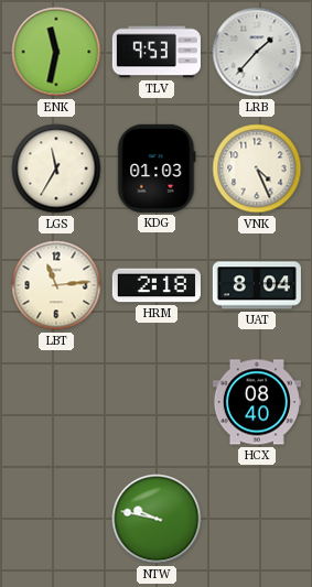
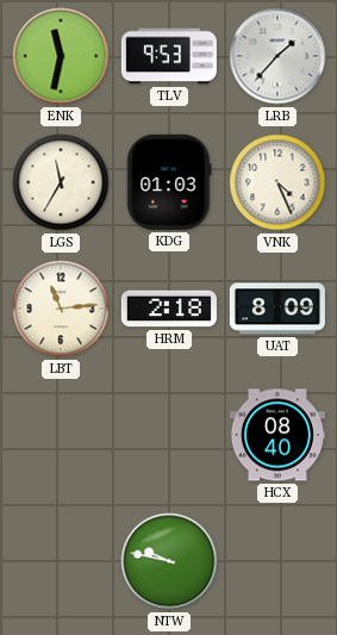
UAT: 8:04 -> 8:09 (277, 309)
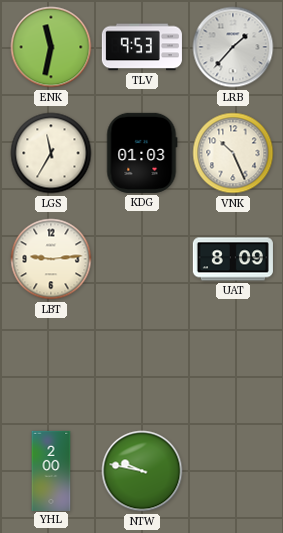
VNK: 4:26 -> 10:26 (233, 153)
LBT: 11:14 -> 9:14 (51, 259)
HRM: 2:18 -> none (169, 309)
HCX: 08:40 -> none (277, 435)
YHL: none -> 2:00 (51, 470)
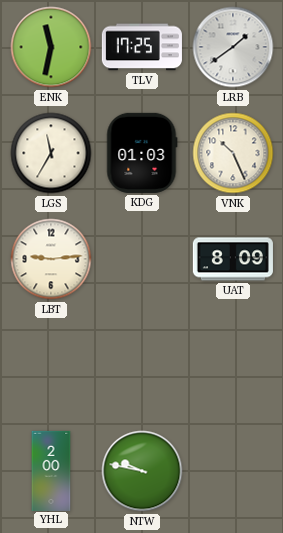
TLV: 9:53 -> 17:25 (142, 47)
LRB: 1:37 -> 1:39 (233, 47)
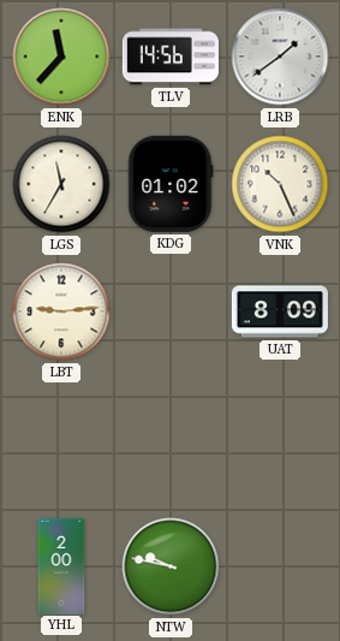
ENK: 11:32 -> 11:37 (61, 57)
TLV: 17:25 -> 14:56 (171, 57)
KDG: 01:03 -> 01:02 (171, 184)
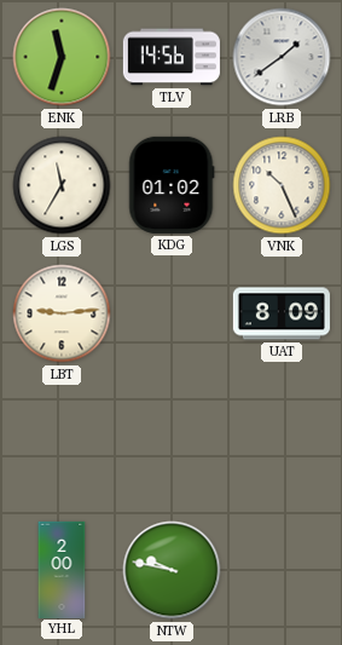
ENK: 11:37 -> 11:33 (62, 57)
